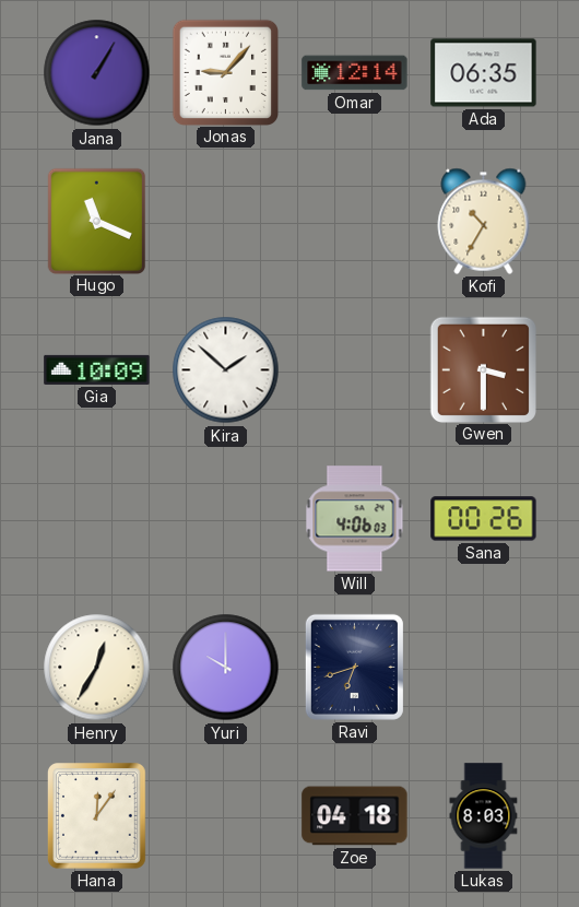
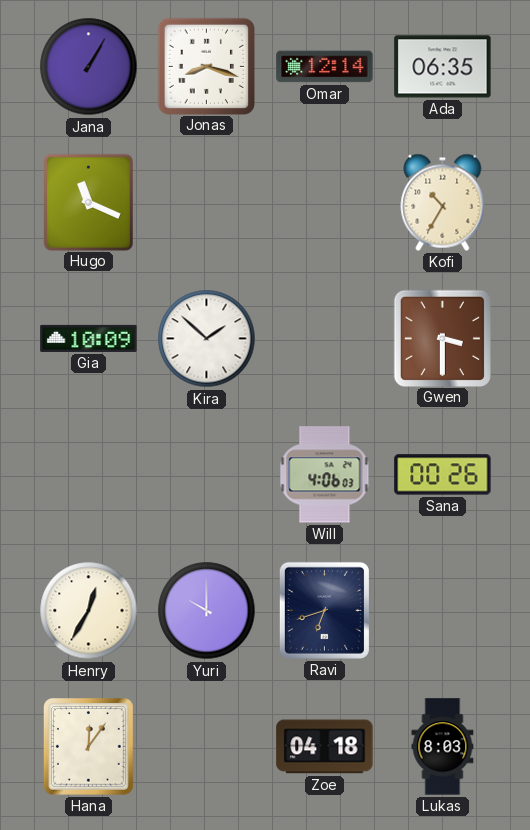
Jonas: 9:07 -> 8:18 (206, 66)
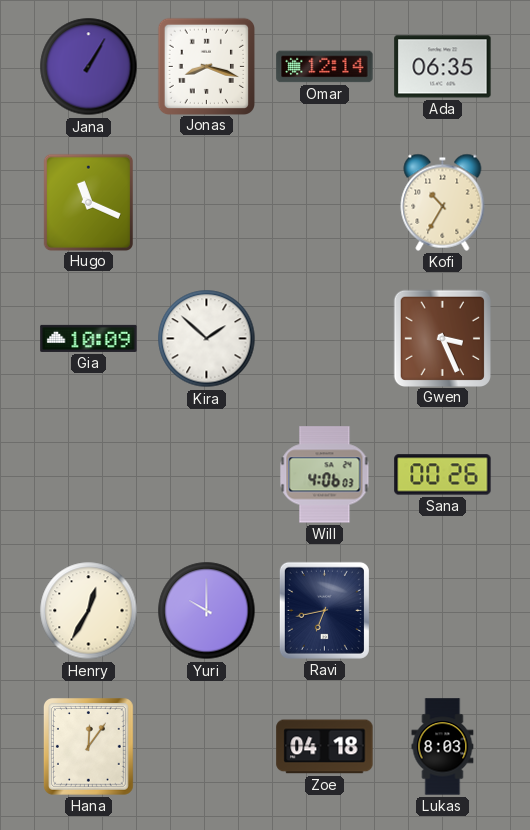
Gwen: 3:30 -> 3:26 (442, 338)
Ravi: 6:42 -> 6:43 (324, 610)
